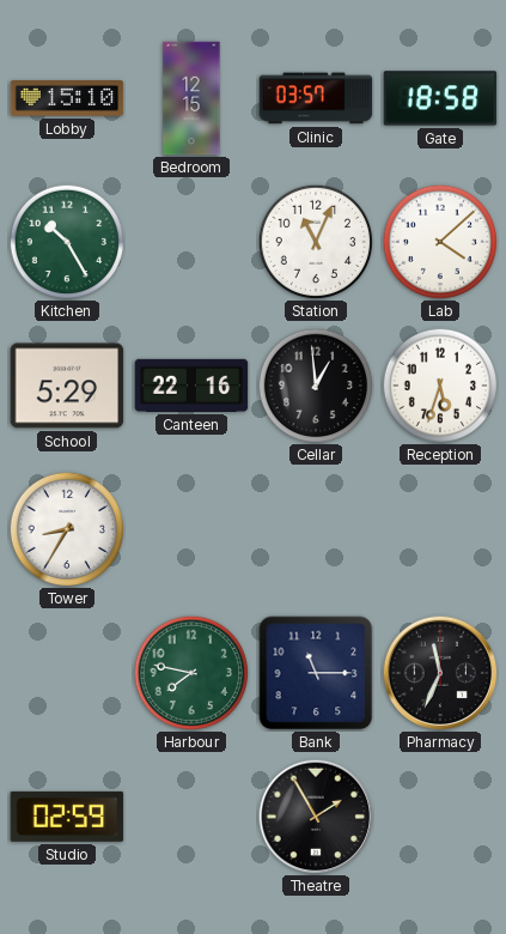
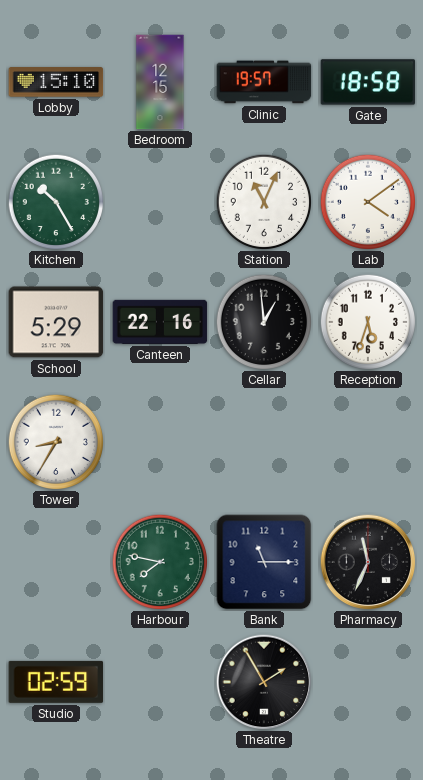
Clinic: 03:57 -> 19:57 (264, 82)
Lab: 4:08 -> 4:09 (368, 202)
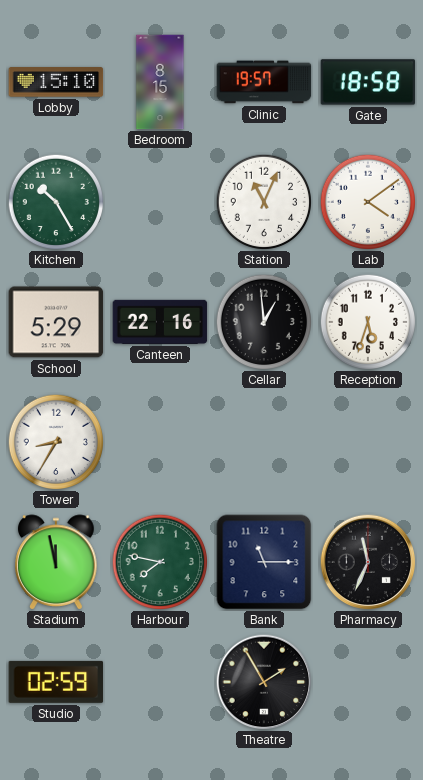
Bedroom: 12:15 -> 8:15 (160, 82)
Stadium: none -> 11:58 (56, 562)
